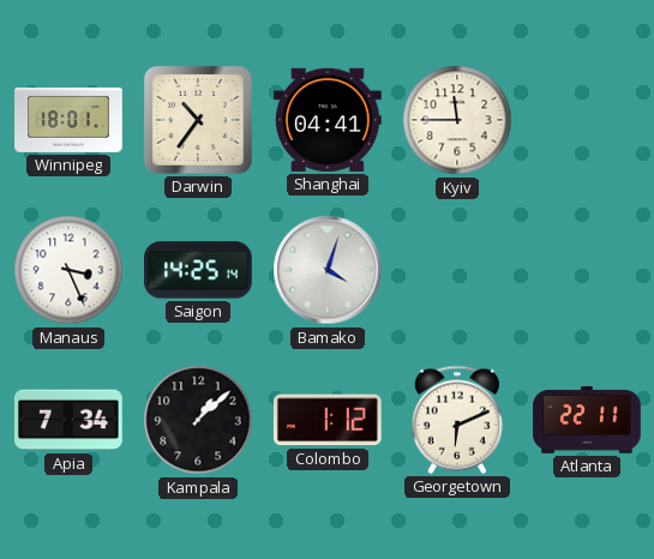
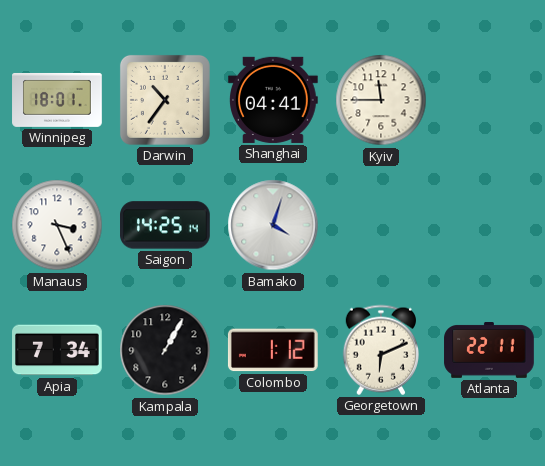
Kampala: 1:08 -> 1:05 (165, 350)
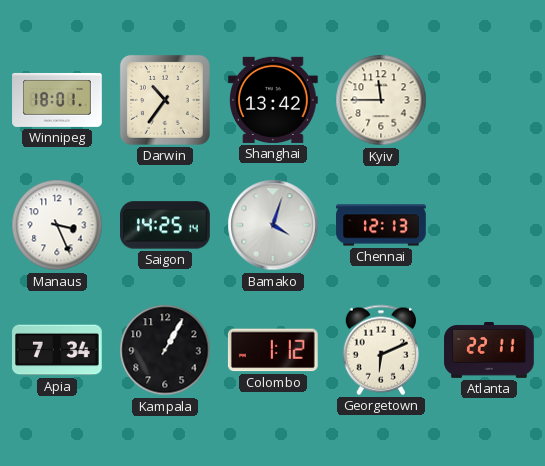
Shanghai: 04:41 -> 13:42 (274, 100)
Chennai: none -> 12:13 (381, 225)
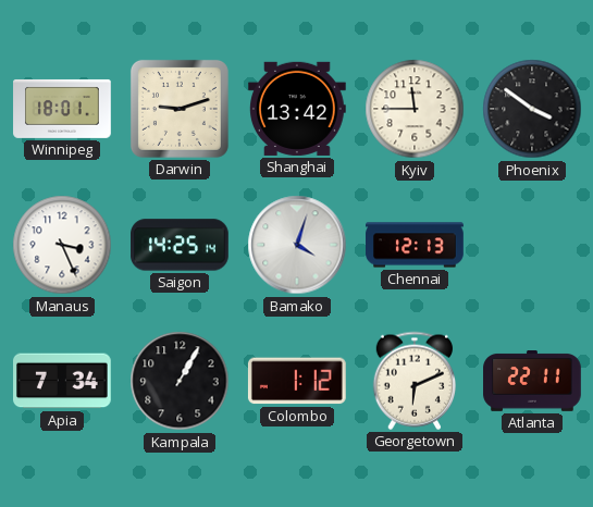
Darwin: 10:36 -> 9:12 (180, 109)
Phoenix: none -> 3:51 (532, 109)
